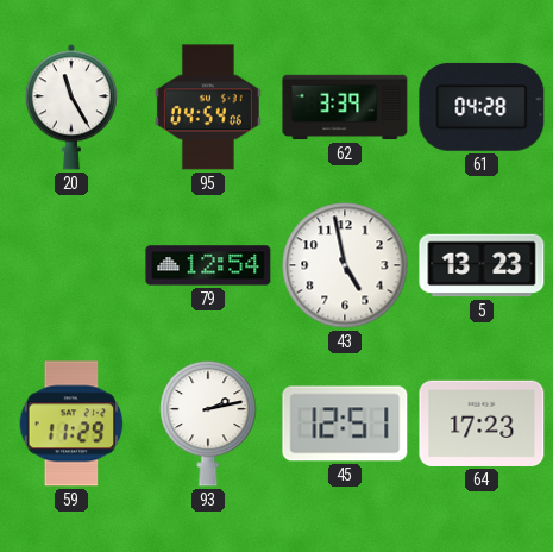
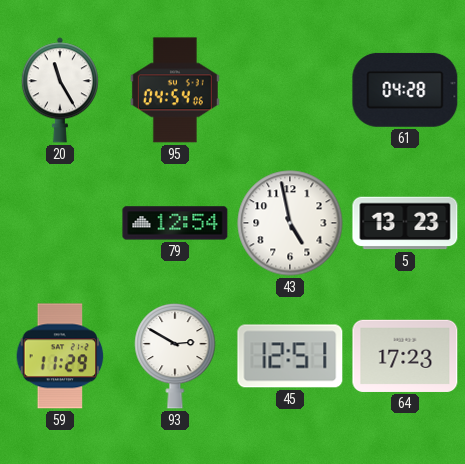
62: 3:39 -> none (345, 107)
93: 2:13 -> 2:50 (175, 356)
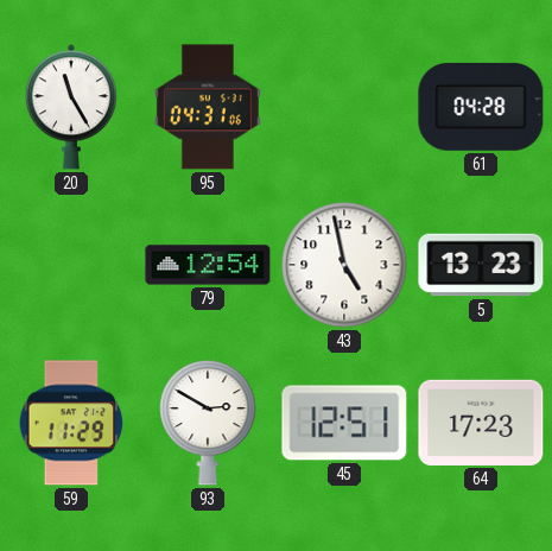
95: 04:54 -> 04:31 (208, 107)
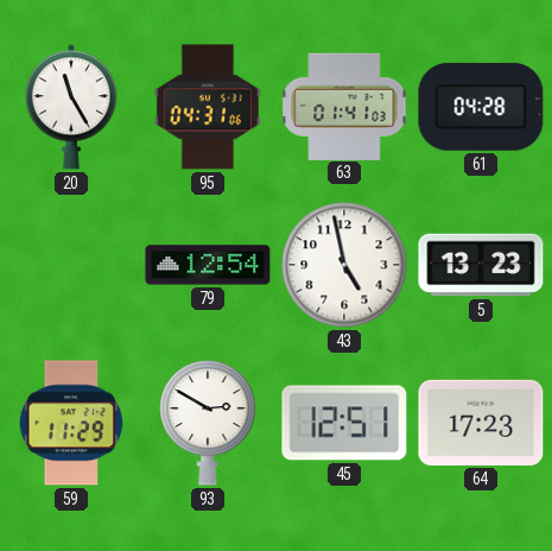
63: none -> 01:41 (344, 106)
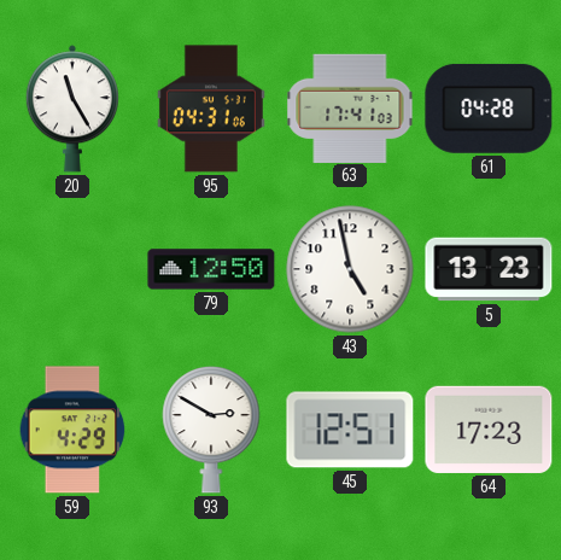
63: 01:41 -> 17:41 (350, 107)
79: 12:54 -> 12:50 (211, 269)
59: 11:29 -> 4:29 (72, 430)
